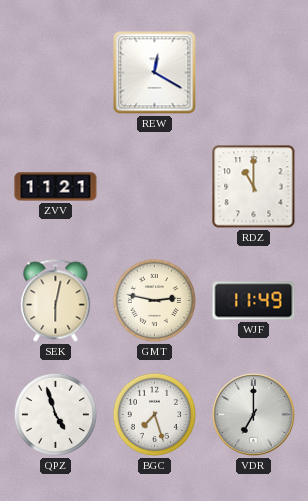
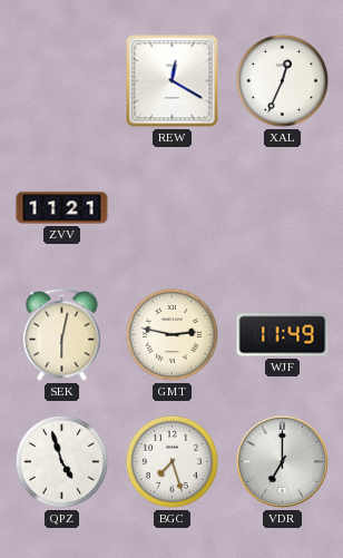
XAL: none -> 12:34 (282, 80)
RDZ: 11:00 -> none (254, 187)
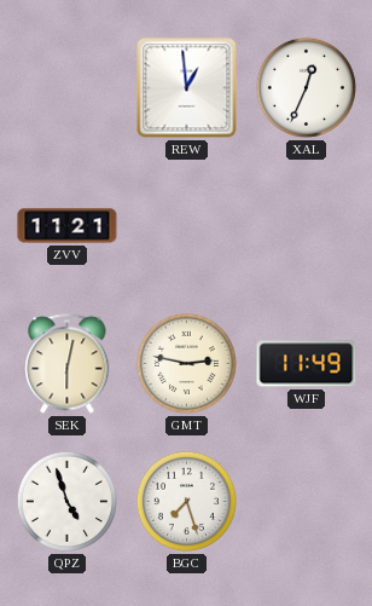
REW: 12:20 -> 12:59 (187, 88)
VDR: 7:00 -> none (282, 461)
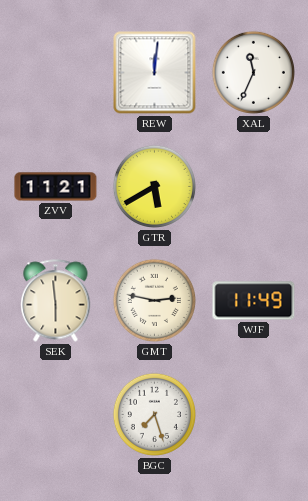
REW: 12:59 -> 12:01 (155, 73)
XAL: 12:34 -> 11:34 (253, 72)
GTR: none -> 5:40 (154, 186)
SEK: 6:02 -> 5:59 (56, 301)
QPZ: 4:57 -> none (66, 501)
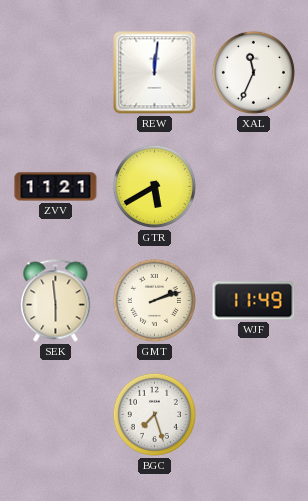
GMT: 2:47 -> 2:12 (154, 300)
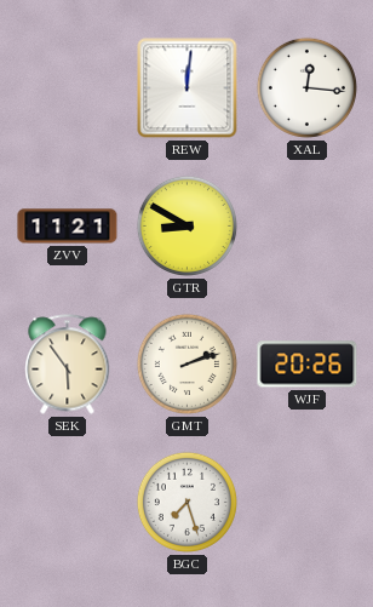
XAL: 11:34 -> 12:16 (306, 87)
GTR: 5:40 -> 8:50 (187, 225)
SEK: 5:59 -> 5:54 (68, 365)
WJF: 11:49 -> 20:26 (308, 365)
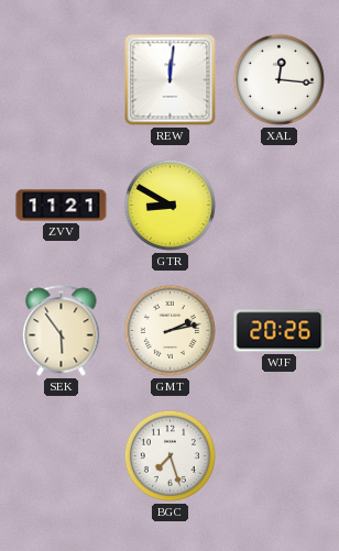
GMT: 2:12 -> 2:13 (169, 330)
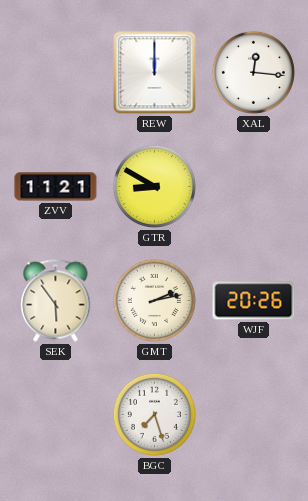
REW: 12:01 -> 12:00 (155, 73)
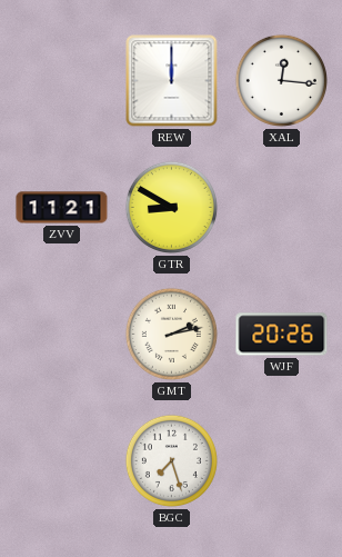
SEK: 5:54 -> none (56, 301)
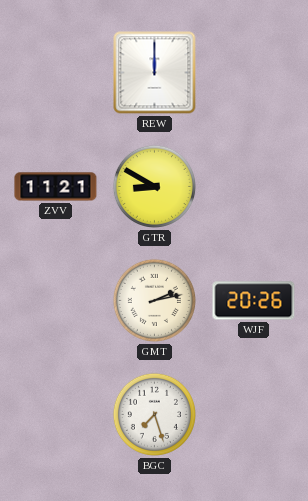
XAL: 12:16 -> none (281, 80)
